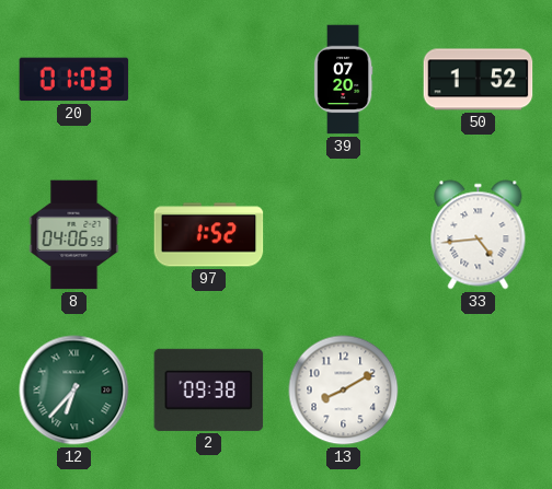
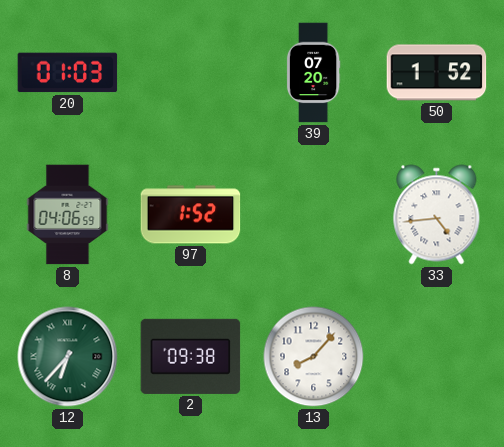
13: 8:10 -> 8:07 (314, 357)
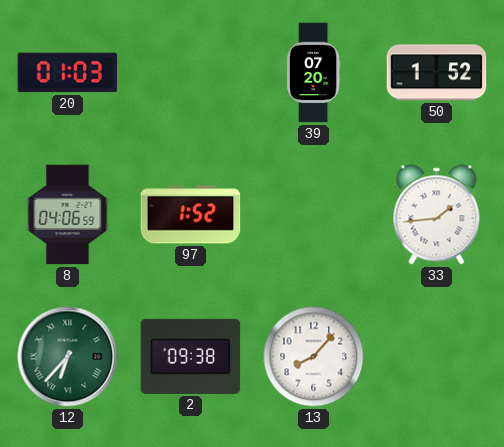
33: 4:44 -> 1:44 (437, 215)
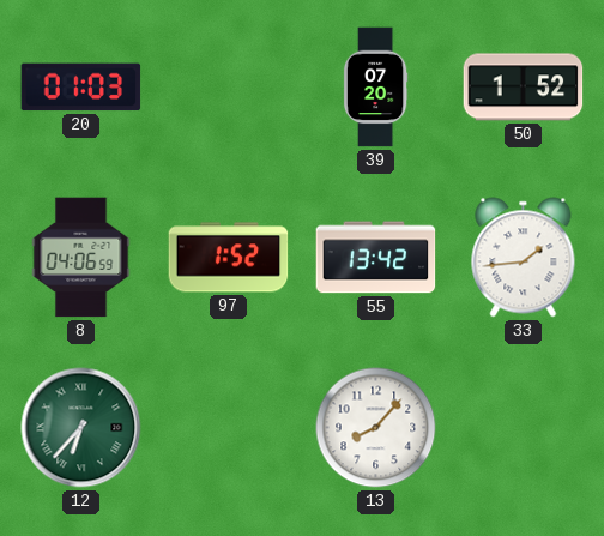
55: none -> 13:42 (376, 258)
2: 09:38 -> none (191, 356)
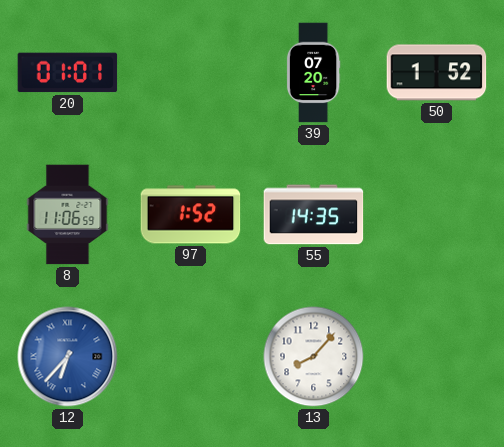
20: 01:03 -> 01:01 (68, 73)
8: 04:06 -> 11:06 (68, 215)
55: 13:42 -> 14:35 (314, 215)
33: 1:44 -> none (524, 258)
12 dial: green -> blue (68, 357)
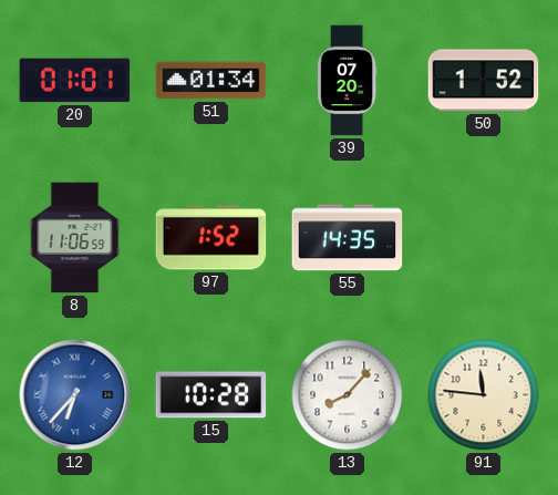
51: none -> 01:34 (211, 81)
15: none -> 10:28 (211, 395)
91: none -> 11:46 (484, 395)
